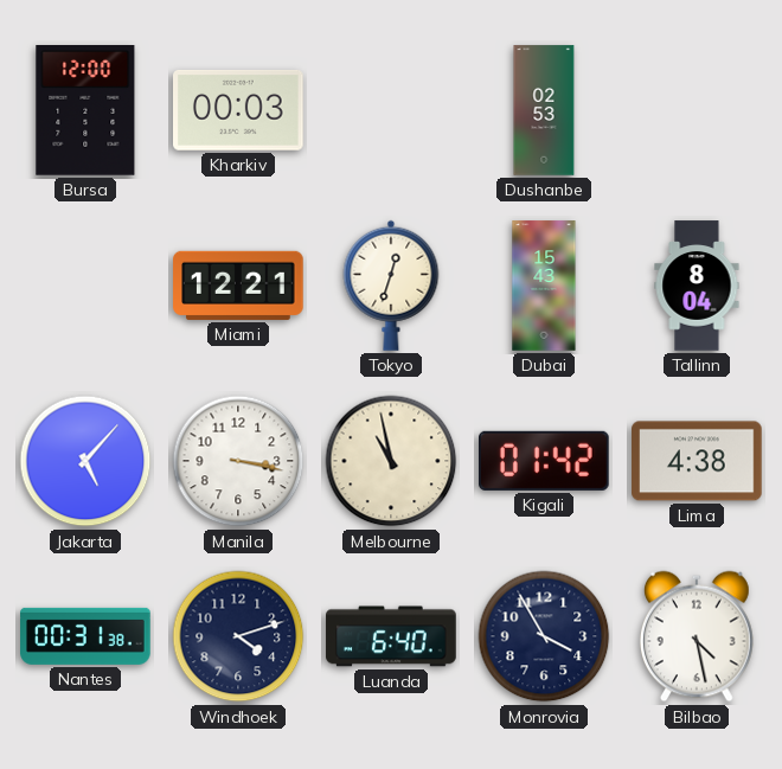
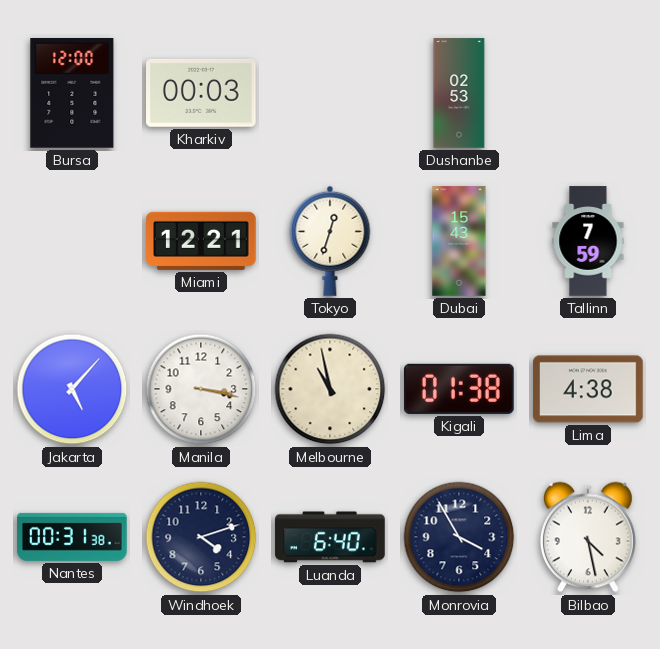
Tallinn: 8:04 -> 7:59 (588, 241)
Kigali: 01:42 -> 01:38 (460, 389)
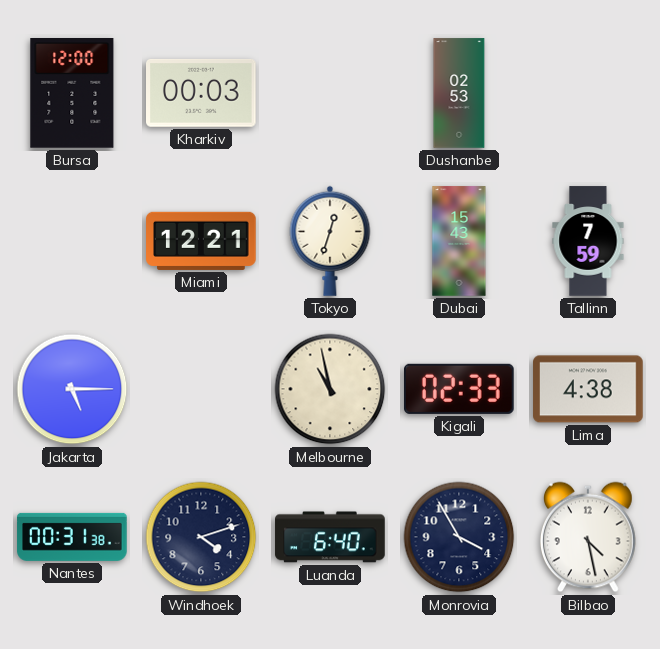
Jakarta: 5:07 -> 5:15 (72, 389)
Manila: 3:17 -> none (201, 389)
Kigali: 01:38 -> 02:33 (460, 389)
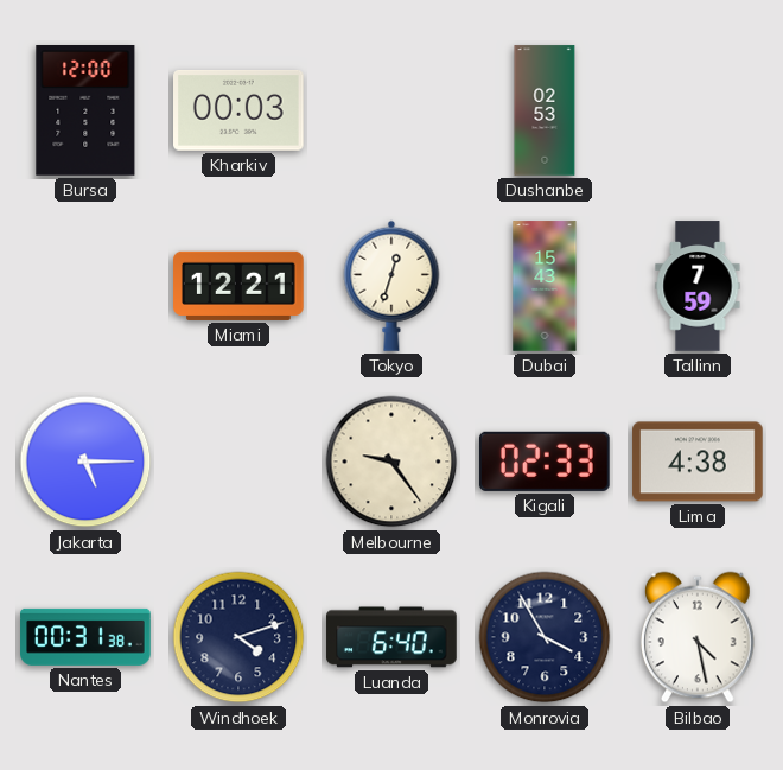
Melbourne: 10:58 -> 9:24 (391, 462)
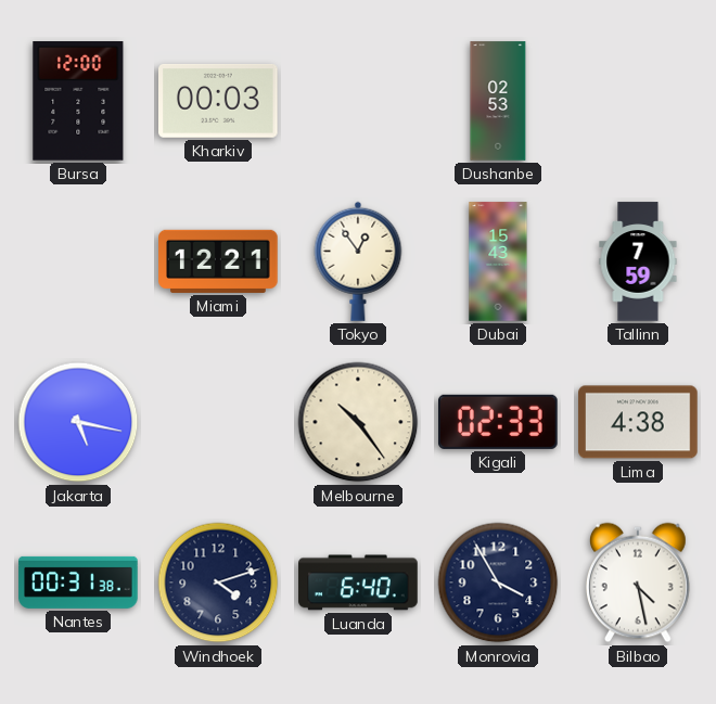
Tokyo: 12:33 -> 12:54 (358, 261)
Jakarta: 5:15 -> 5:17 (78, 422)
Melbourne: 9:24 -> 10:24 (358, 422)
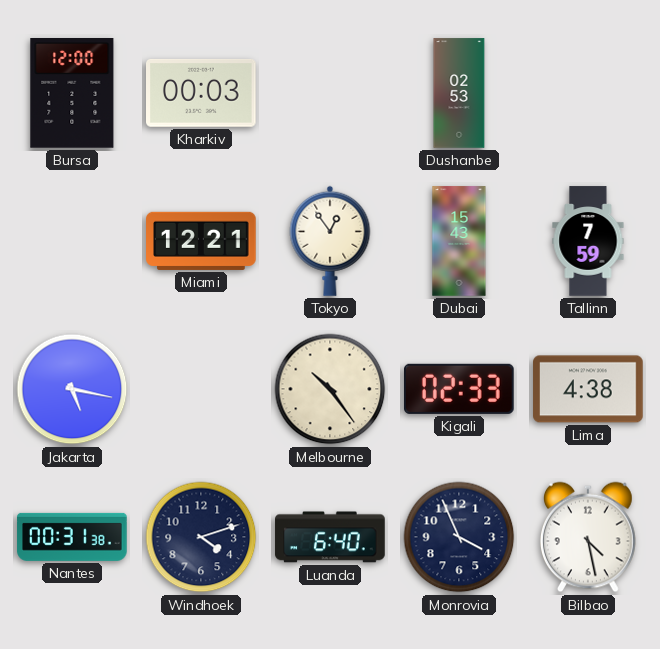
Monrovia: 3:55 -> 3:56 (459, 537)
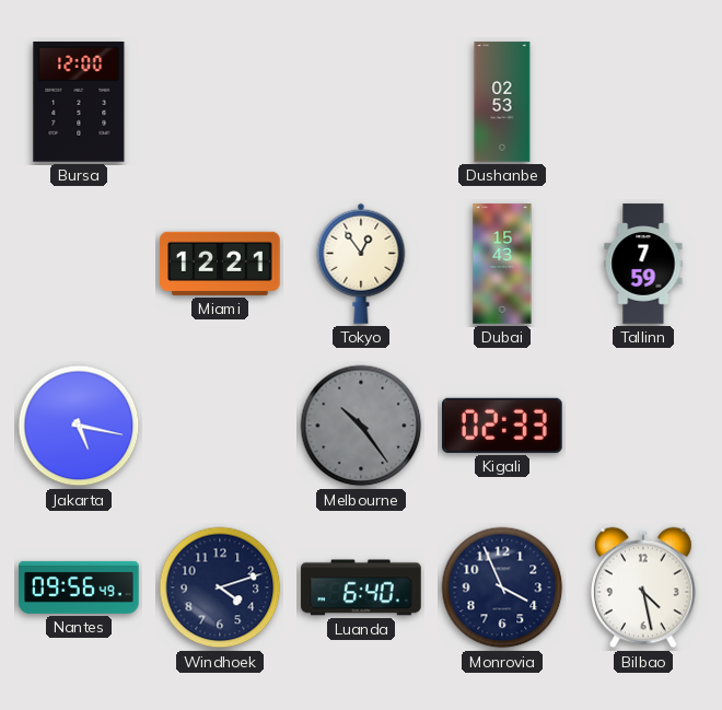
Kharkiv: 00:03 -> none (202, 93)
Melbourne dial: cream -> grey (361, 426)
Lima: 4:38 -> none (588, 389)
Nantes: 00:31 -> 09:56 (79, 587)
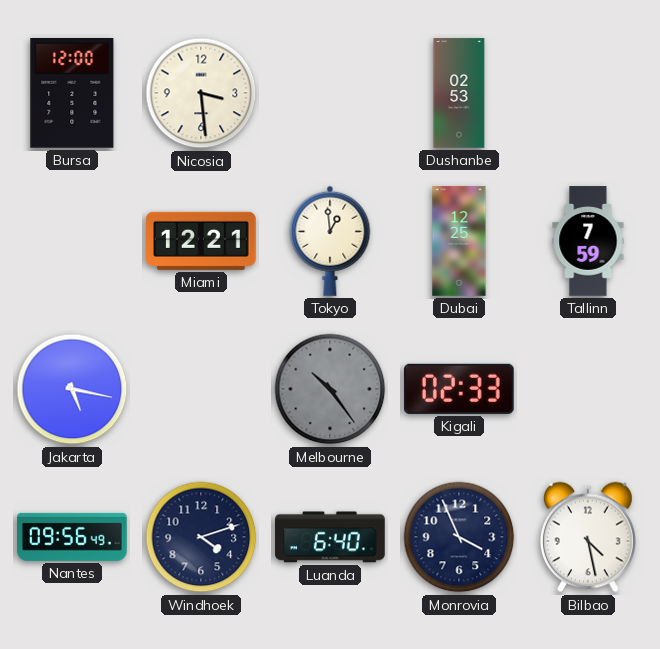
Nicosia: none -> 3:29 (201, 93)
Tokyo: 12:54 -> 12:59 (330, 241)
Dubai: 15:43 -> 12:25 (459, 241)
